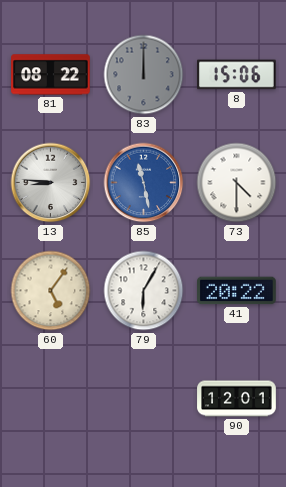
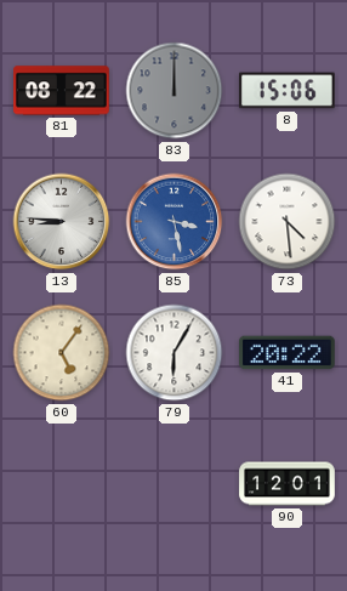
85: 11:28 -> 3:28 (175, 222)
73: 4:30 -> 4:29 (288, 222)
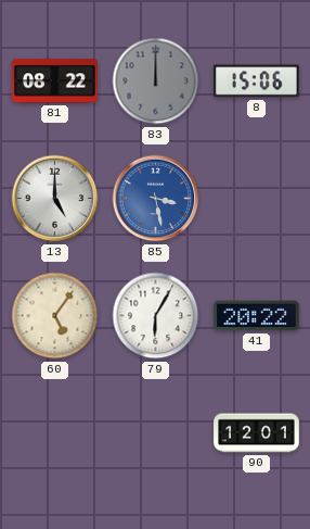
13: 8:46 -> 5:00 (55, 199)
73: 4:29 -> none (288, 222)
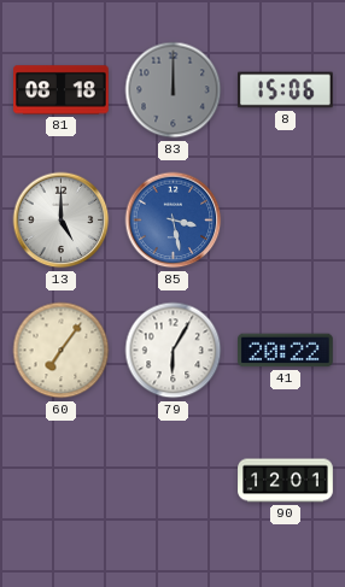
81: 08:22 -> 08:18 (62, 90)
60: 5:06 -> 7:06 (62, 351)
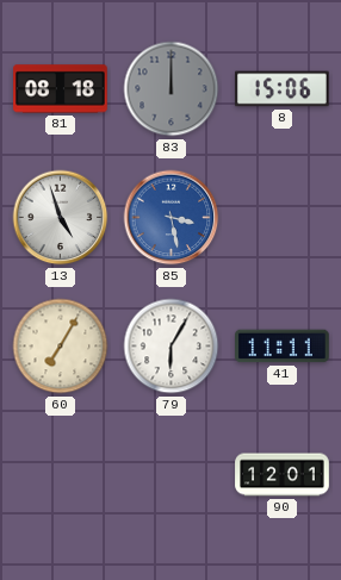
13: 5:00 -> 4:57 (61, 218)
60: 7:06 -> 7:05 (61, 347)
41: 20:22 -> 11:11 (283, 347)
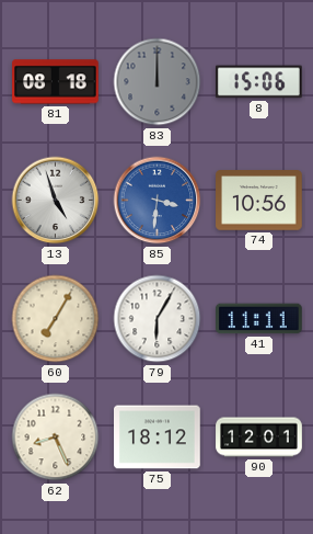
85: 3:28 -> 3:31 (158, 201)
74: none -> 10:56 (259, 201)
62: none -> 8:26 (56, 438)
75: none -> 18:12 (158, 438)
